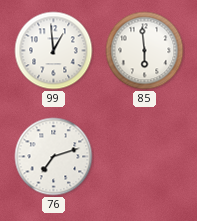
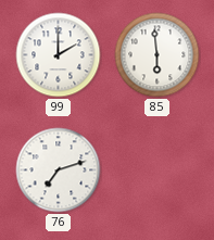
99: 12:59 -> 2:00 (59, 55)
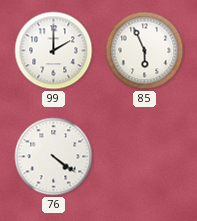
85: 5:59 -> 5:56 (145, 51)
76: 7:12 -> 4:21 (54, 157)
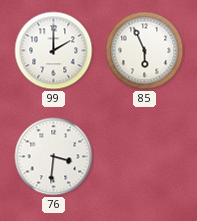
76: 4:21 -> 3:31 (54, 157)
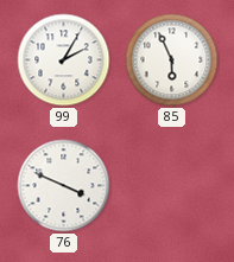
99: 2:00 -> 2:05 (64, 60)
76: 3:31 -> 3:49 (64, 186)
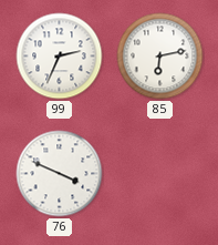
99: 2:05 -> 2:34 (60, 57)
85: 5:56 -> 6:13 (160, 57)
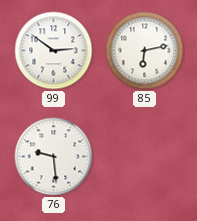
99: 2:34 -> 2:51 (54, 51)
76: 3:49 -> 9:29 (54, 157)
